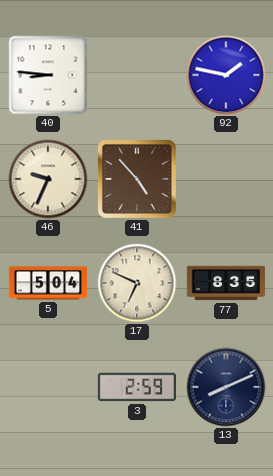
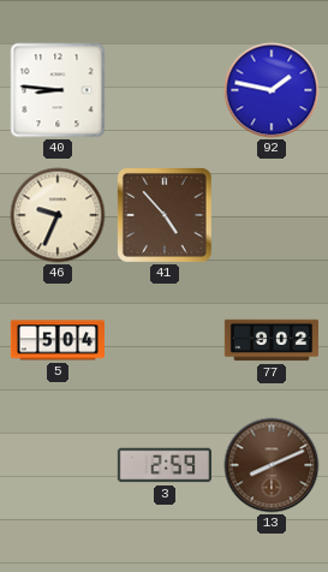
17: 6:49 -> none (137, 283)
77: 8:35 -> 9:02 (272, 340)
13 dial: navy -> brown (272, 465)
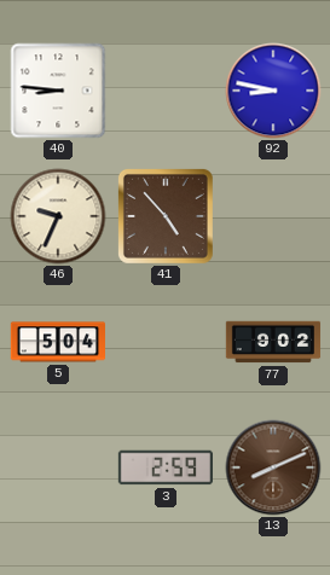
92: 1:47 -> 8:47 (273, 91)
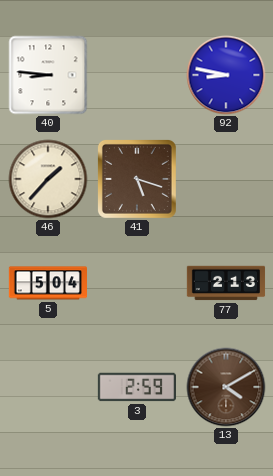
46: 9:34 -> 1:37 (48, 179)
41: 4:53 -> 5:18 (137, 179)
77: 9:02 -> 2:13 (226, 283)
13: 8:11 -> 4:10 (226, 387)
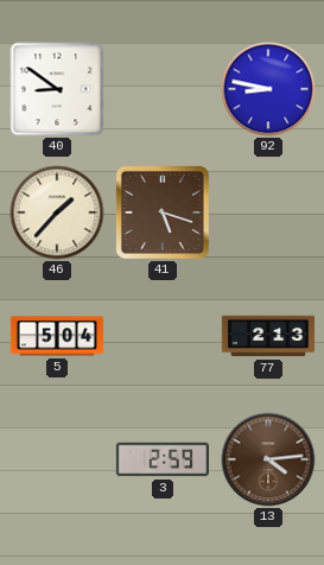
40: 8:46 -> 8:51 (57, 89)
13: 4:10 -> 4:14 (268, 459)
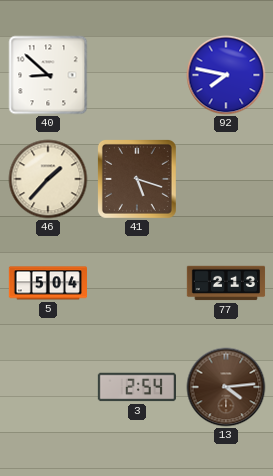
40: 8:51 -> 8:52 (48, 75)
92: 8:47 -> 7:47 (226, 75)
3: 2:59 -> 2:54 (136, 387)
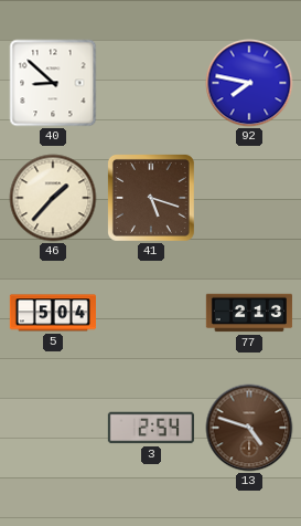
13: 4:14 -> 4:48 (249, 428)
